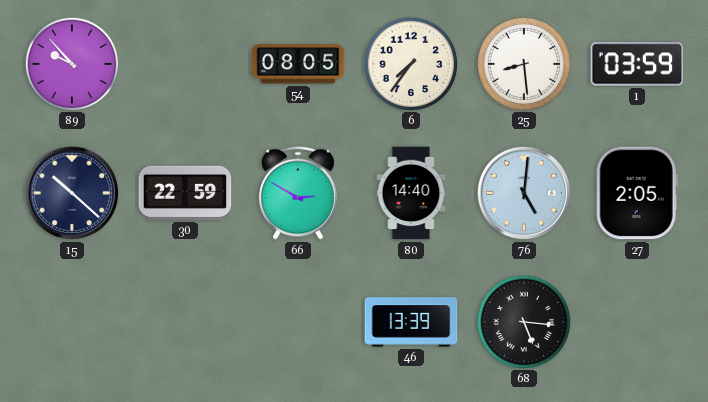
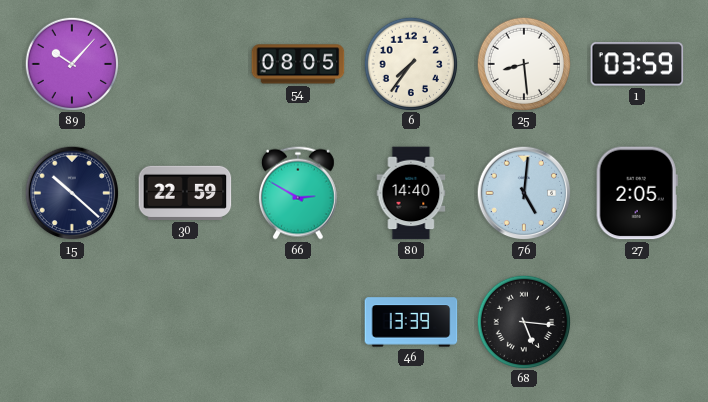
89: 9:53 -> 10:07 (71, 63)
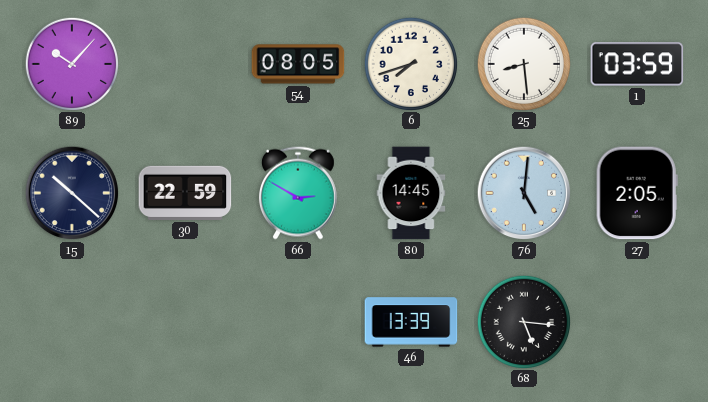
6: 7:36 -> 7:42 (410, 63)
80: 14:40 -> 14:45 (411, 193)
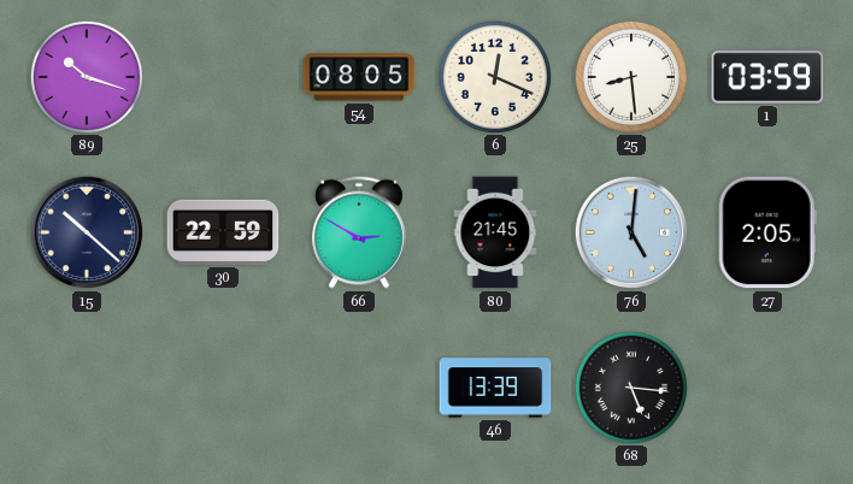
89: 10:07 -> 10:18 (86, 76)
6: 7:42 -> 12:19 (494, 76)
80: 14:45 -> 21:45 (495, 232)
